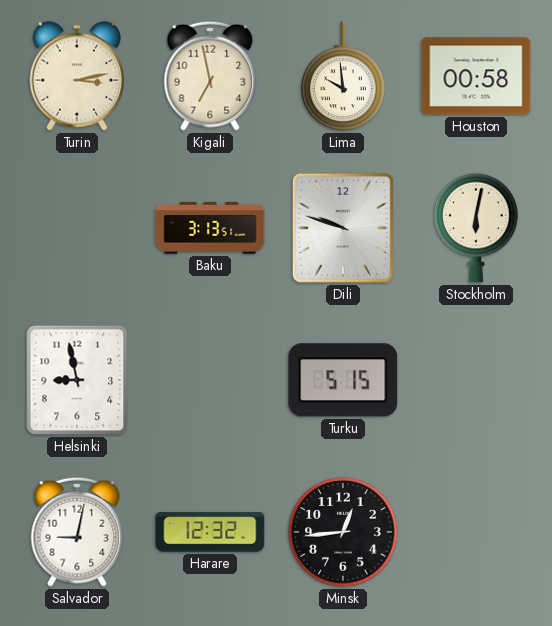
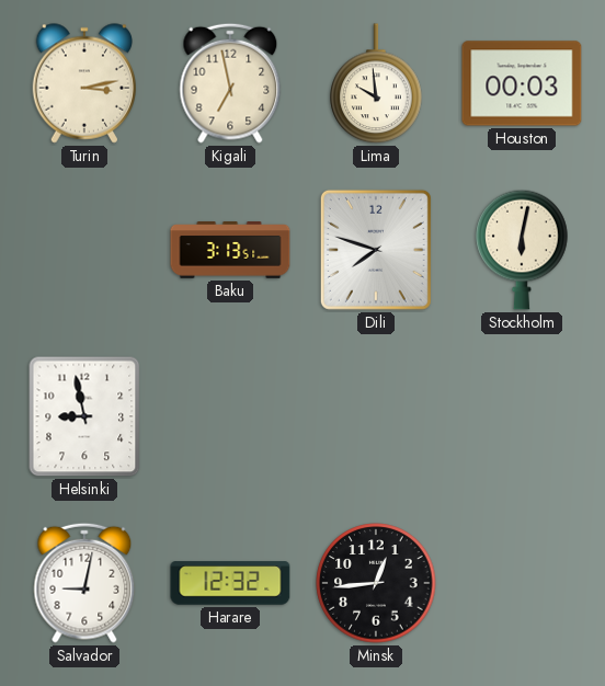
Houston: 00:58 -> 00:03 (522, 83)
Dili: 9:48 -> 7:48 (376, 250)
Turku: 5:15 -> none (343, 380)
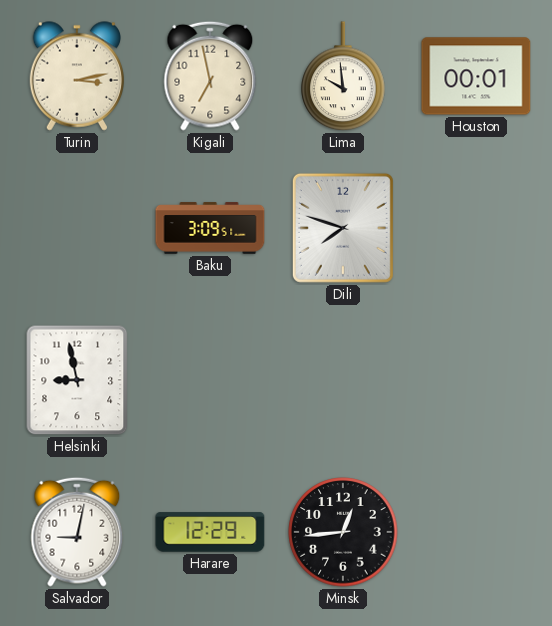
Houston: 00:03 -> 00:01 (476, 76)
Baku: 3:13 -> 3:09 (210, 228)
Stockholm: 6:02 -> none (522, 250)
Harare: 12:32 -> 12:29 (210, 532)
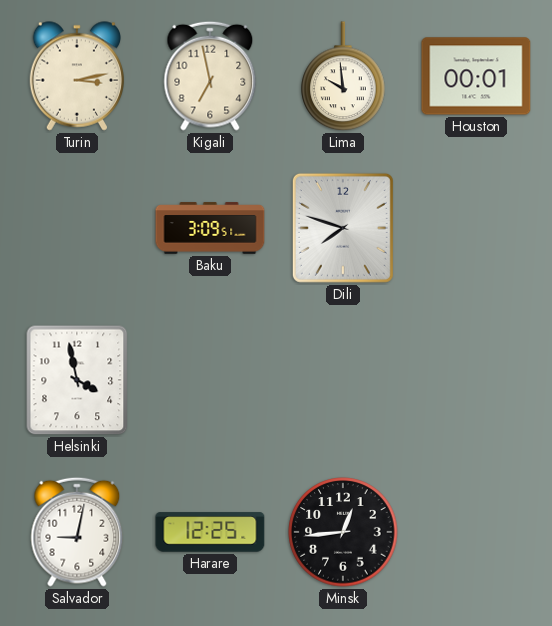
Helsinki: 8:58 -> 3:58 (77, 380)
Harare: 12:29 -> 12:25 (210, 532)
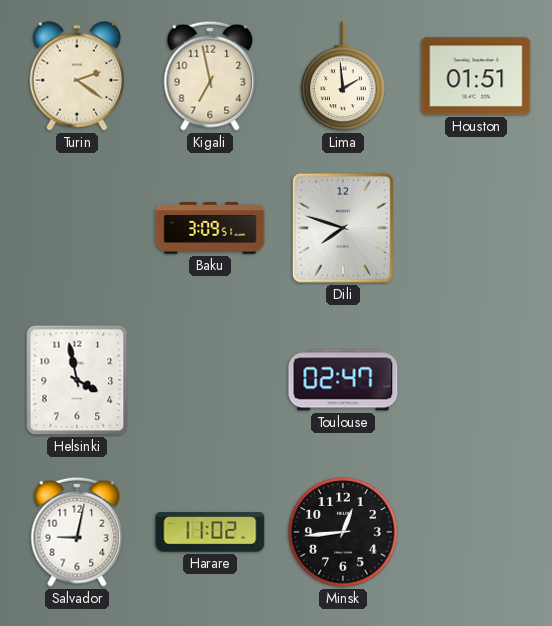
Turin: 3:13 -> 2:21 (77, 76)
Lima: 9:59 -> 1:59 (343, 77)
Houston: 00:01 -> 01:51 (476, 76)
Toulouse: none -> 02:47 (343, 380)
Harare: 12:25 -> 11:02 (210, 532)
